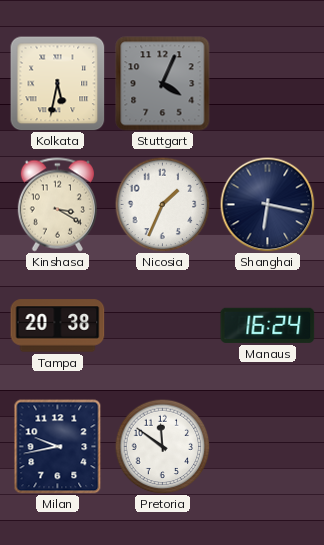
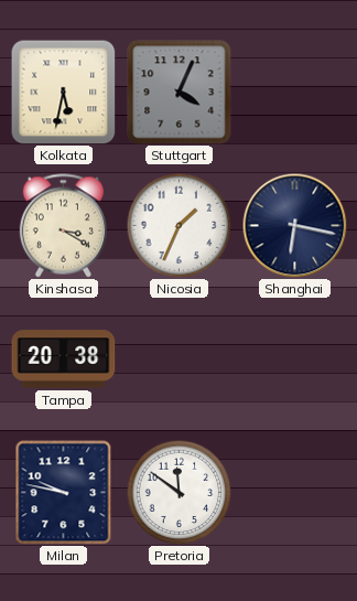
Manaus: 16:24 -> none (268, 325)
Milan: 9:43 -> 9:47 (64, 493)
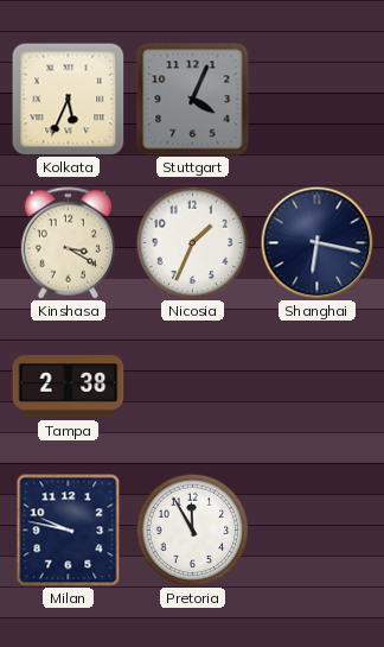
Kolkata: 5:32 -> 5:34 (69, 100)
Tampa: 20:38 -> 2:38 (69, 387)
Pretoria: 11:51 -> 11:55 (192, 529)
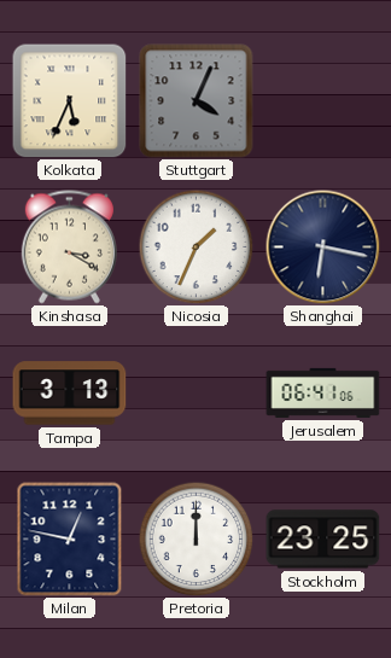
Tampa: 2:38 -> 3:13 (70, 394)
Jerusalem: none -> 06:41 (323, 392)
Milan: 9:47 -> 12:47 (70, 540)
Pretoria: 11:55 -> 12:00 (195, 538)
Stockholm: none -> 23:25 (323, 540)
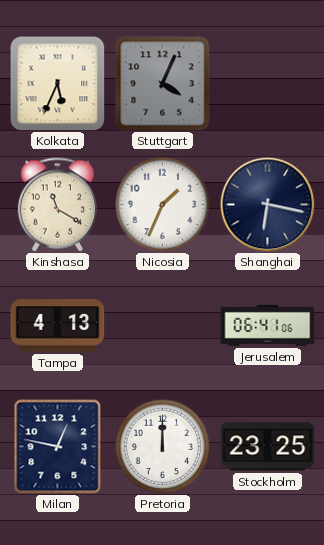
Kinshasa: 3:20 -> 11:20 (57, 205)
Tampa: 3:13 -> 4:13 (58, 326)
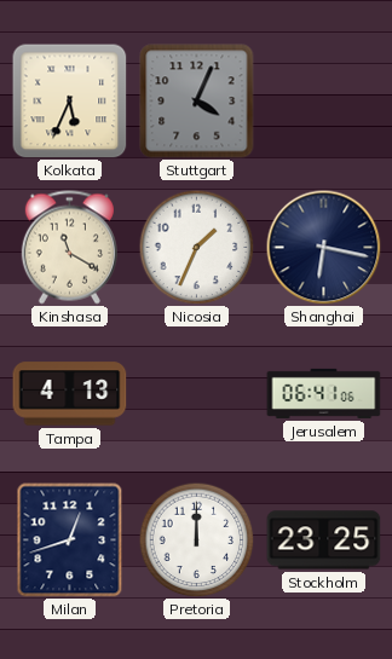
Milan: 12:47 -> 12:42 (70, 541)
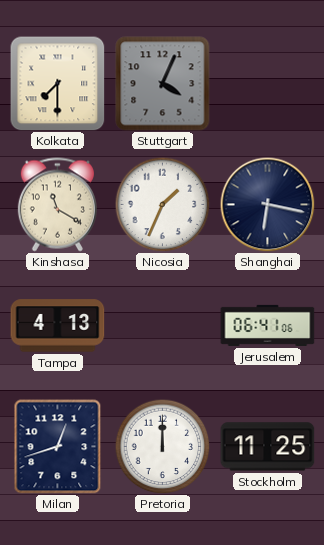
Kolkata: 5:34 -> 7:30 (58, 84)
Stockholm: 23:25 -> 11:25 (268, 447)
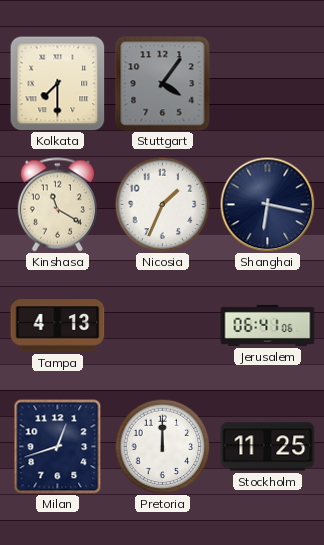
Stuttgart: 4:04 -> 4:06 (163, 84)
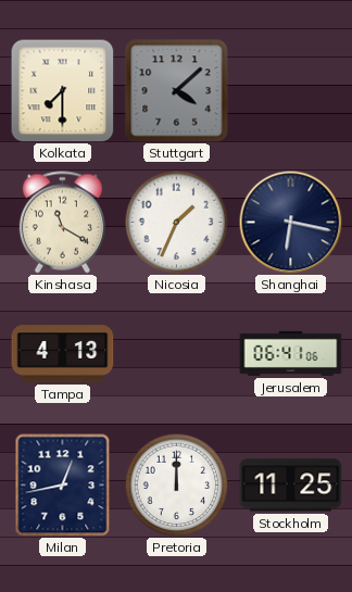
Stuttgart: 4:06 -> 4:08 (177, 91)
Milan: 12:42 -> 12:43 (63, 486)
